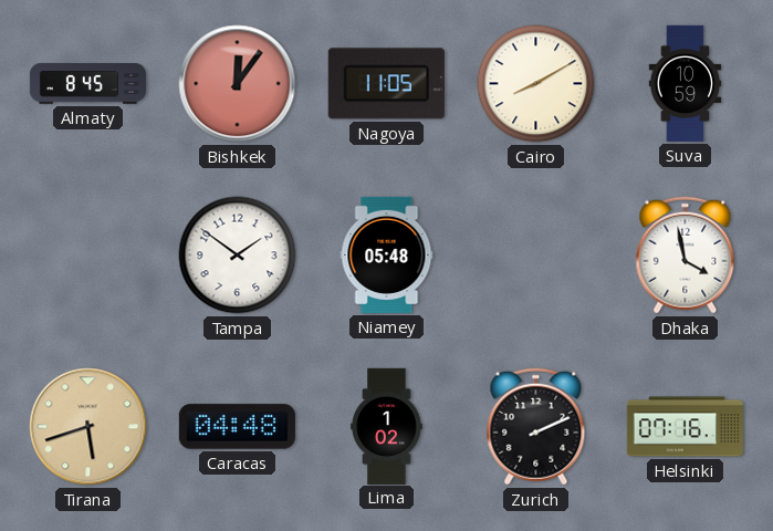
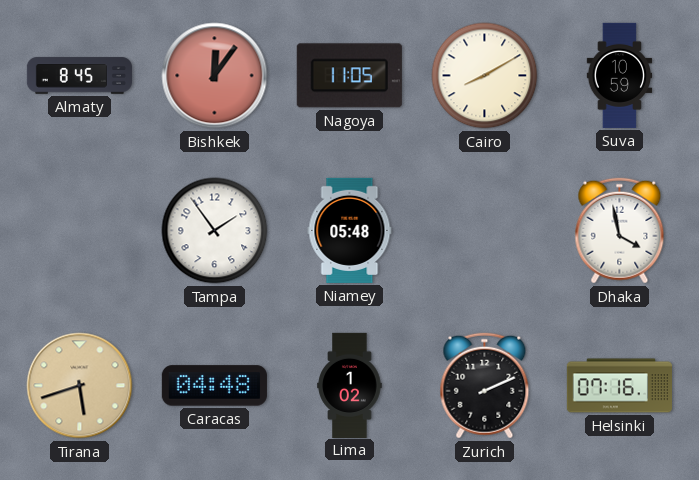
Tampa: 1:51 -> 1:54 (215, 231)
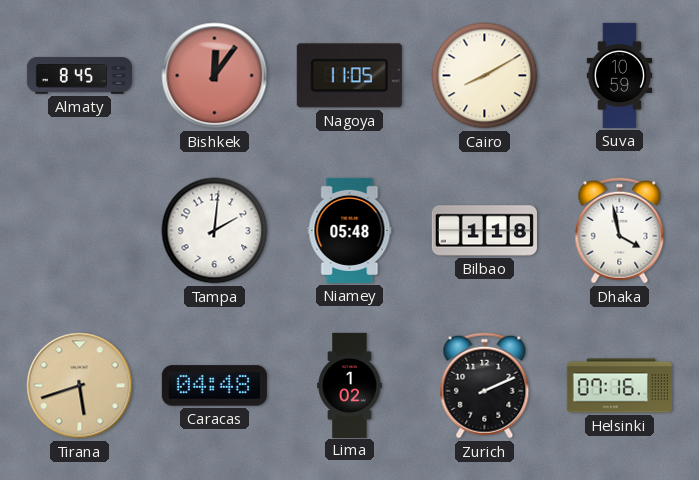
Tampa: 1:54 -> 2:01 (215, 231)
Bilbao: none -> 1:18 (484, 231)
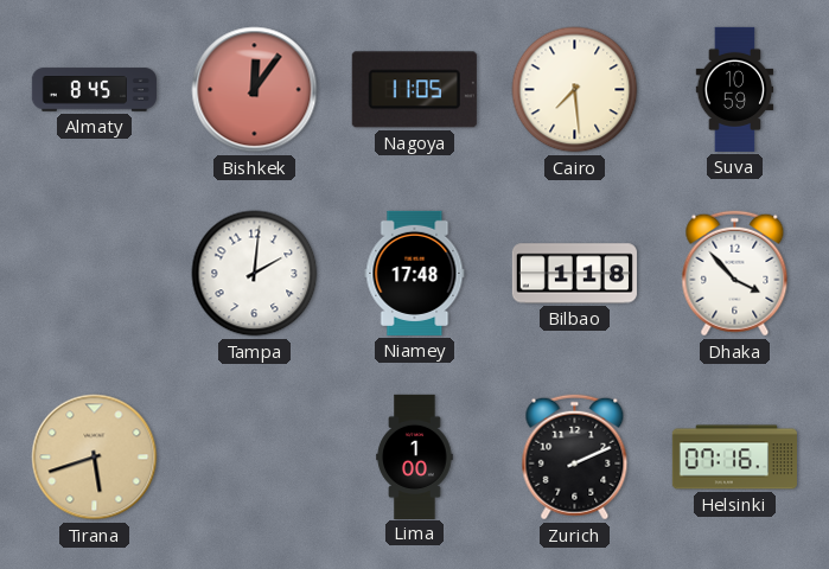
Cairo: 8:10 -> 7:29 (575, 90)
Niamey: 05:48 -> 17:48 (415, 273)
Dhaka: 3:58 -> 3:53 (735, 274)
Caracas: 04:48 -> none (214, 386)
Lima: 1:02 -> 1:00 (415, 456)
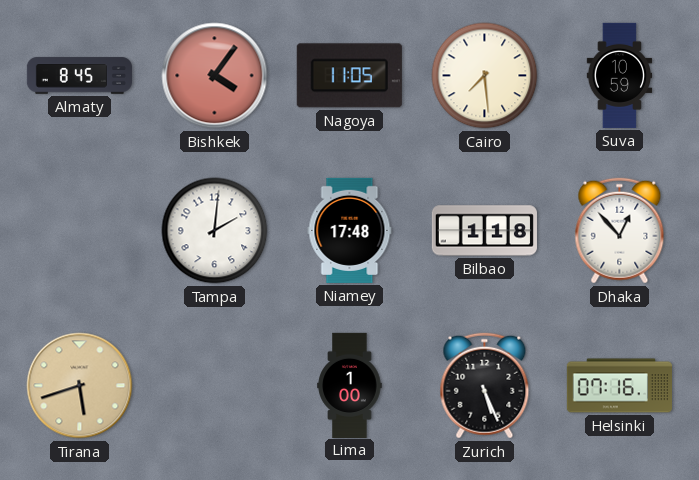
Bishkek: 12:06 -> 4:06 (215, 76)
Dhaka: 3:53 -> 12:53 (620, 231)
Zurich: 2:11 -> 5:26 (485, 386)
